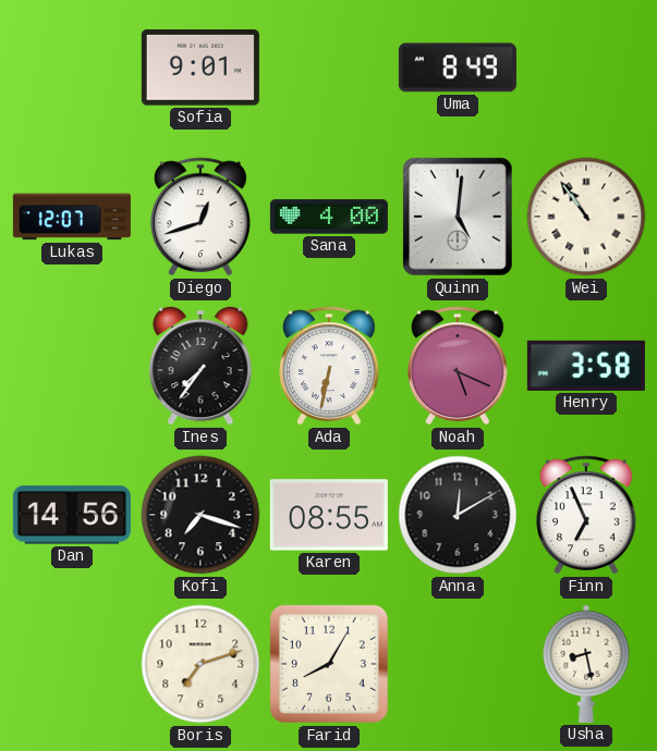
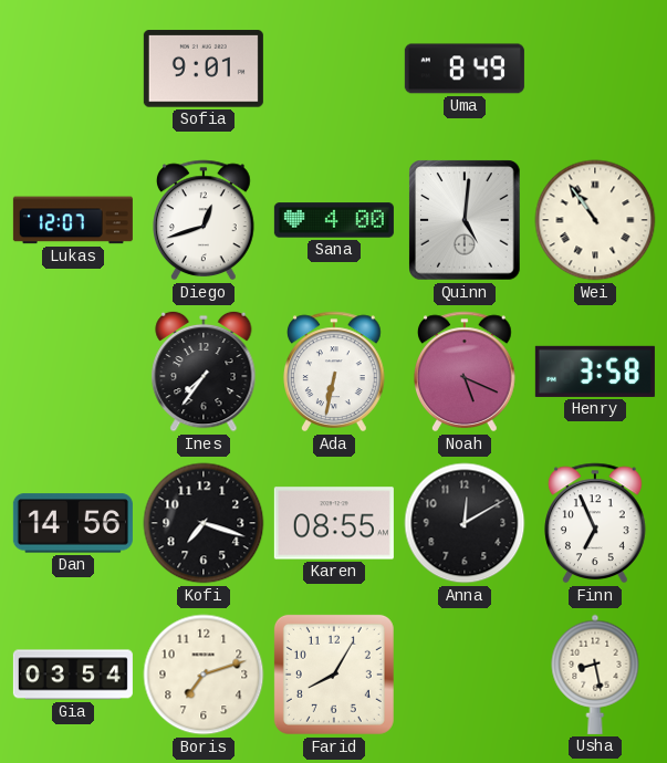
Gia: none -> 03:54 (73, 675)
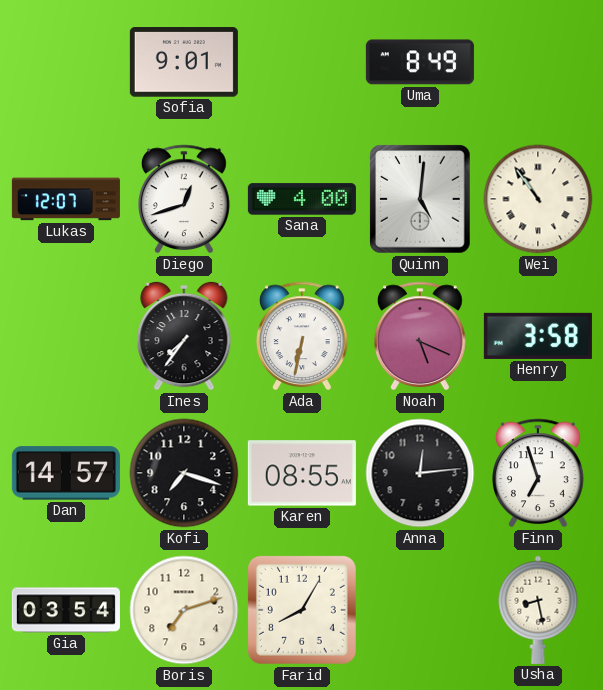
Dan: 14:56 -> 14:57 (66, 473)
Anna: 12:10 -> 12:14 (420, 473)
Finn: 6:56 -> 6:57 (539, 473)
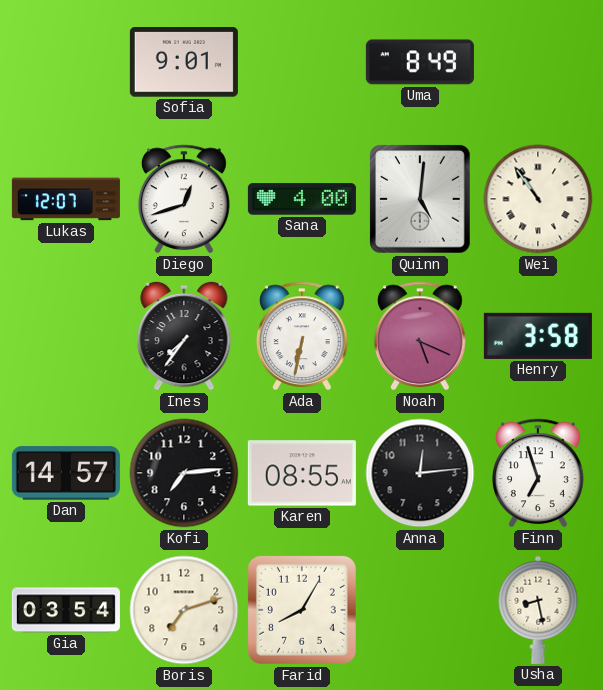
Kofi: 7:18 -> 7:14 (184, 473)
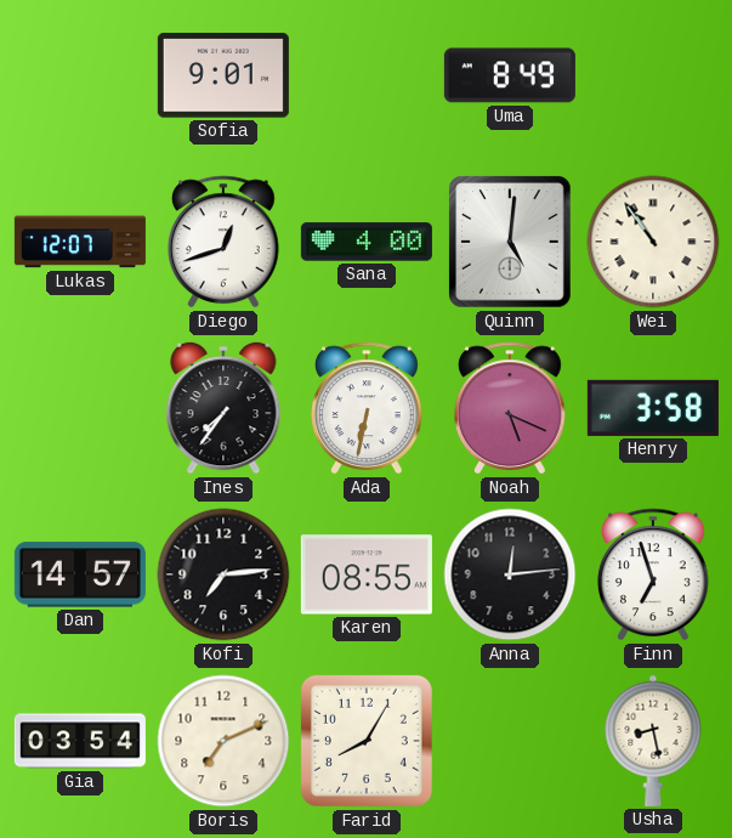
Boris: 7:12 -> 7:11 (223, 741)
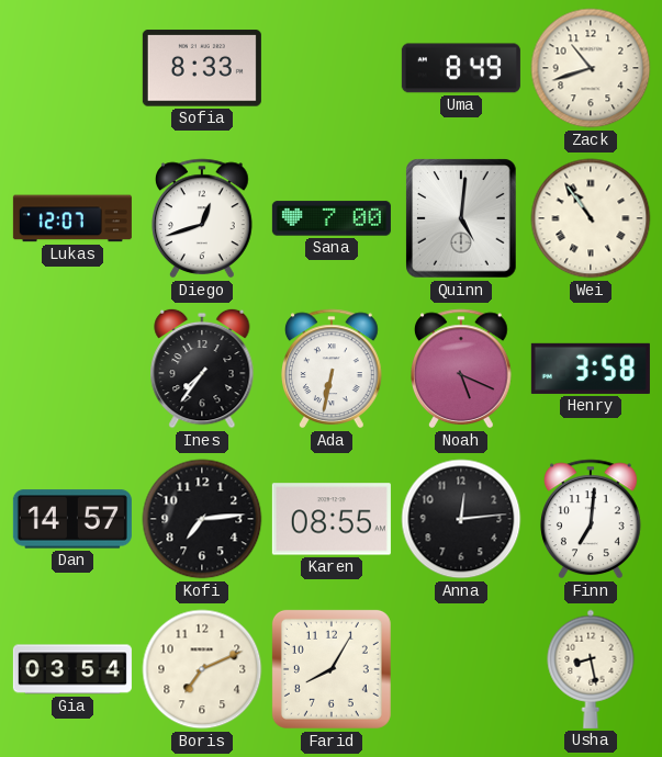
Sofia: 9:01 -> 8:33 (202, 68)
Zack: none -> 10:42 (591, 68)
Sana: 4:00 -> 7:00 (332, 218)
Finn: 6:57 -> 7:01 (592, 519)
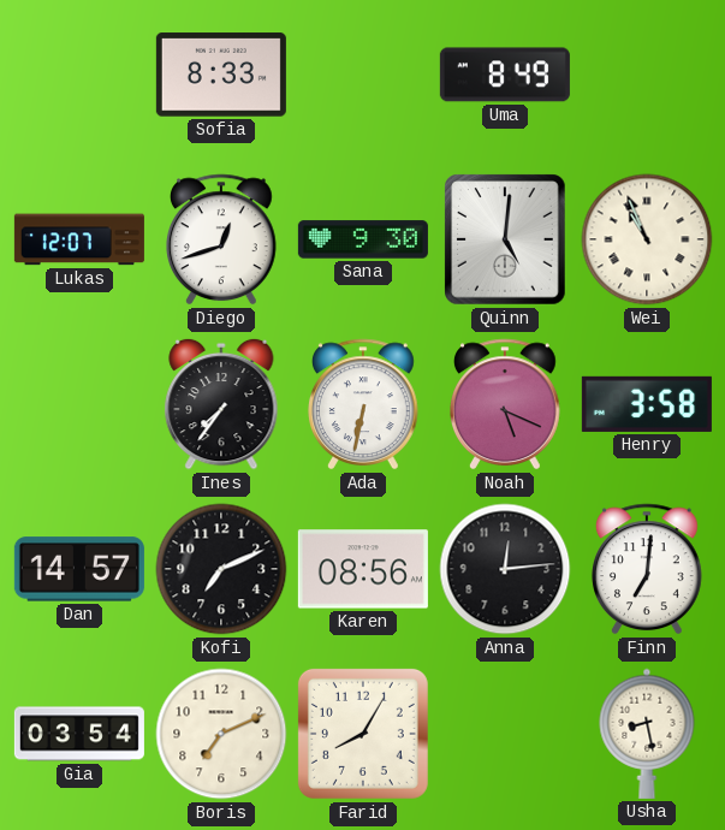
Zack: 10:42 -> none (591, 68)
Sana: 7:00 -> 9:30 (363, 239)
Wei: 10:54 -> 10:56 (647, 239)
Kofi: 7:14 -> 7:11 (221, 569)
Karen: 08:55 -> 08:56 (363, 569)
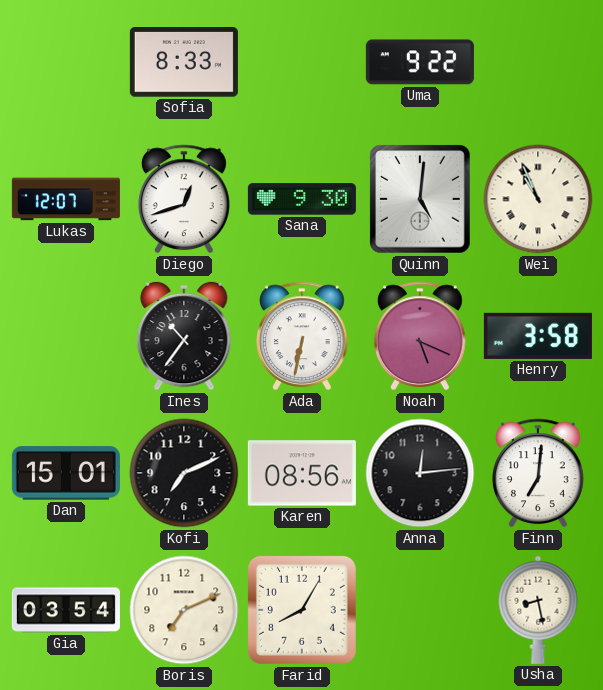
Uma: 8:49 -> 9:22 (420, 62)
Ines: 7:36 -> 10:36 (184, 336)
Dan: 14:57 -> 15:01 (66, 473)
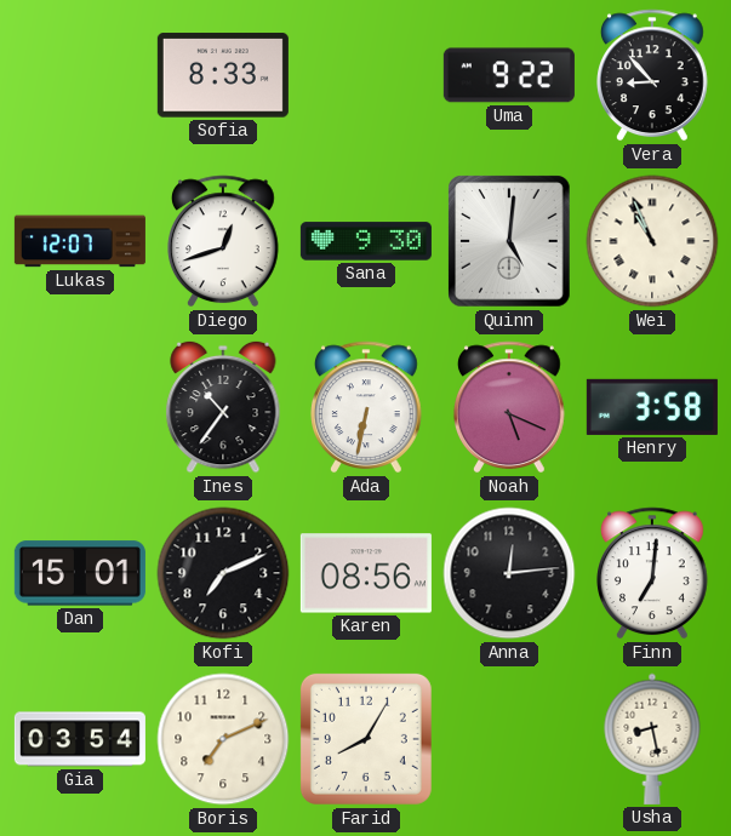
Vera: none -> 8:53 (653, 75)
